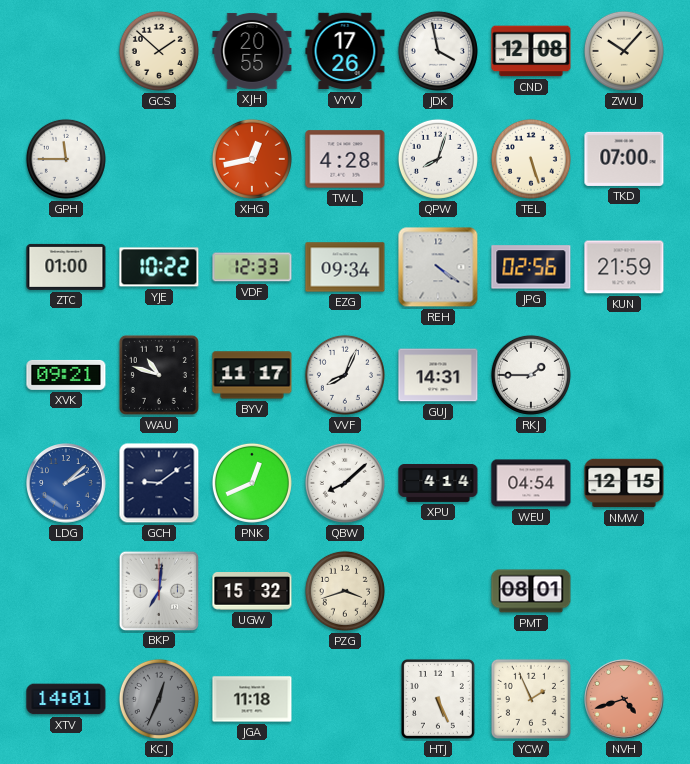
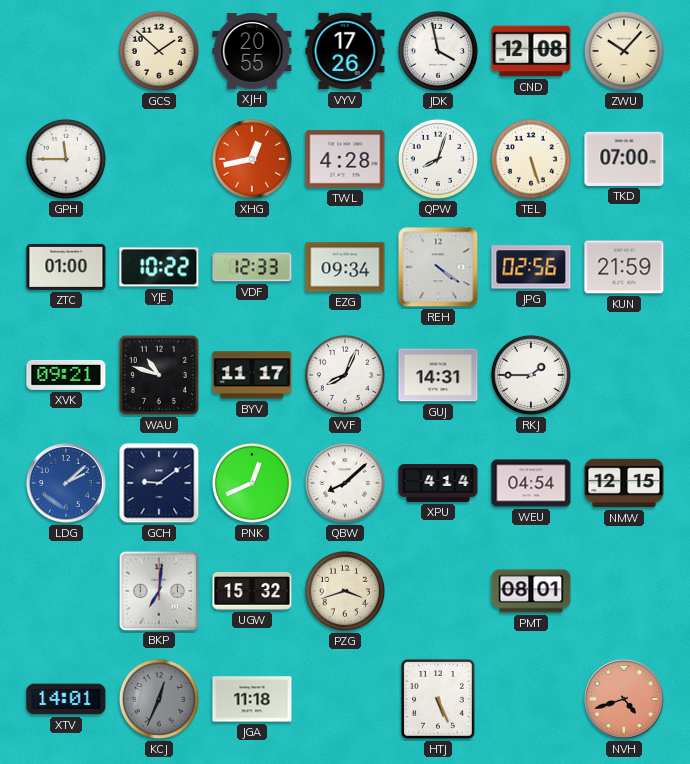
YCW: 1:56 -> none (531, 699)
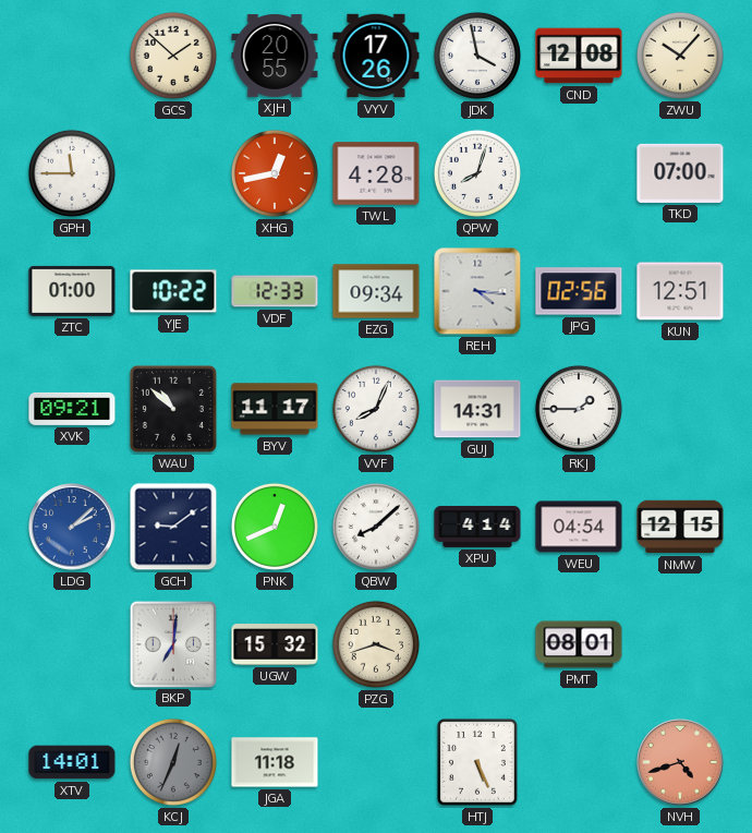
TEL: 5:27 -> none (531, 159)
REH: 4:21 -> 4:16 (477, 291)
KUN: 21:59 -> 12:51 (680, 291)
WAU: 10:48 -> 10:52 (173, 409)
